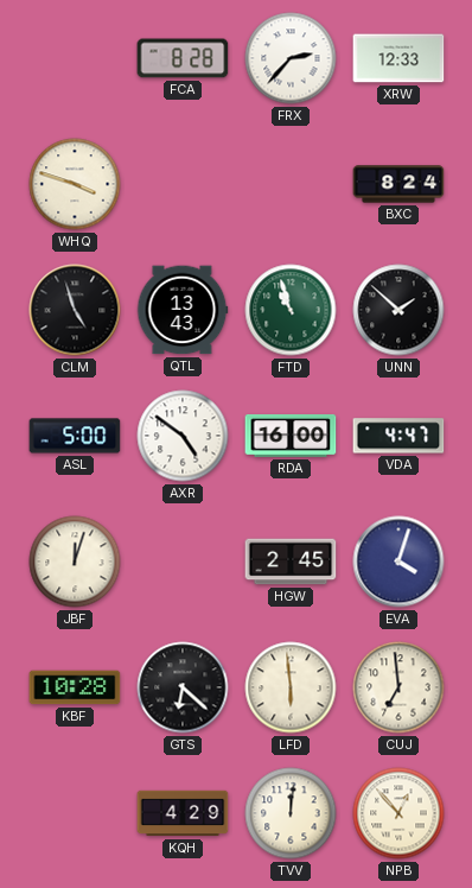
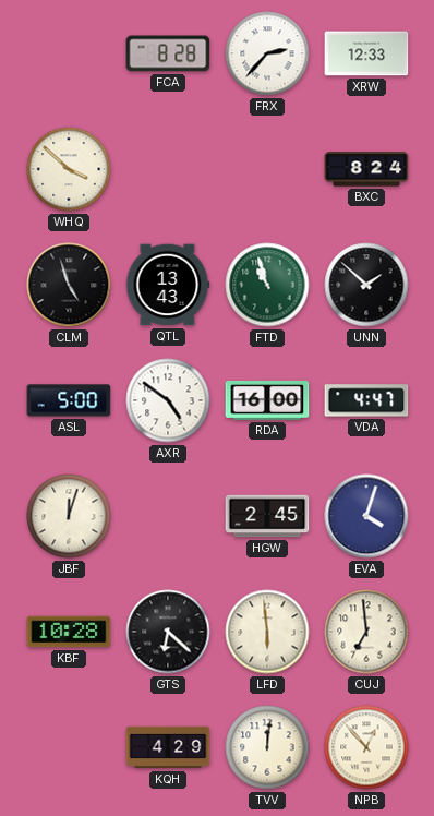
WHQ: 3:48 -> 3:52 (69, 169)
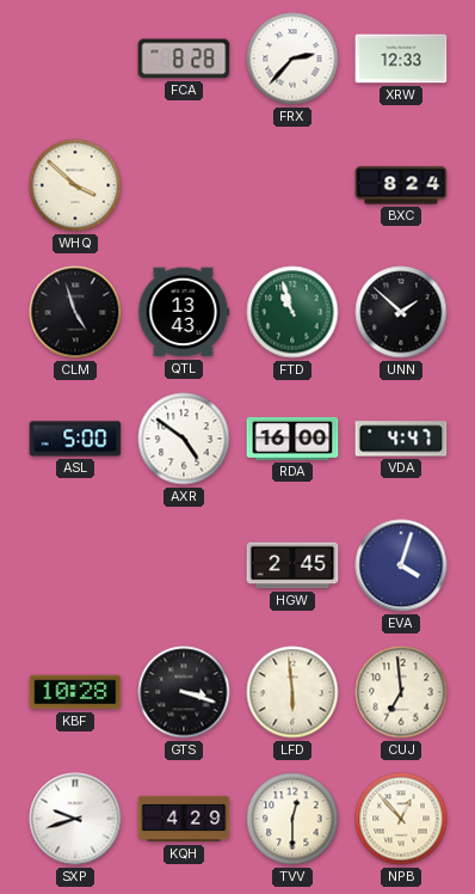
JBF: 12:03 -> none (69, 516)
GTS: 6:22 -> 3:18 (184, 692)
SXP: none -> 9:42 (75, 819)
TVV: 12:01 -> 12:30 (292, 819)
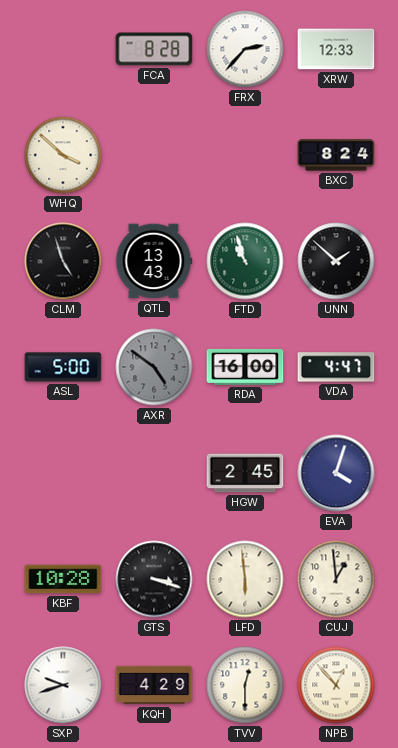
AXR dial: white -> grey (154, 367)
CUJ: 6:59 -> 12:59 (336, 579)
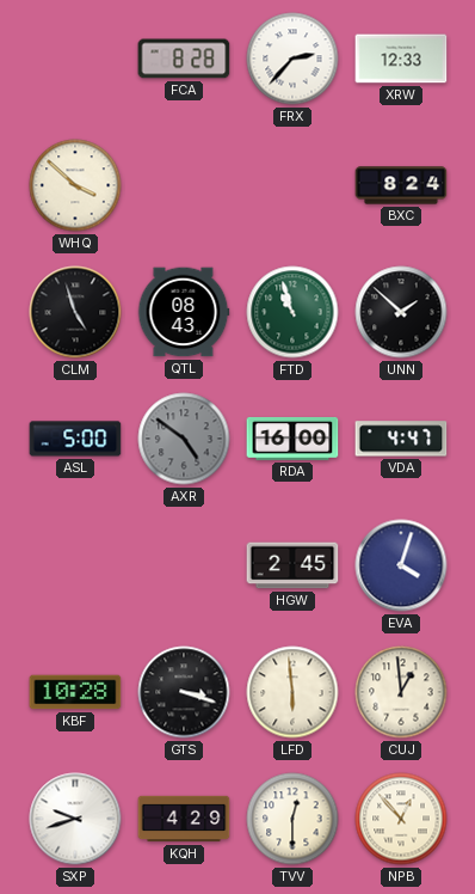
QTL: 13:43 -> 08:43 (184, 312)
